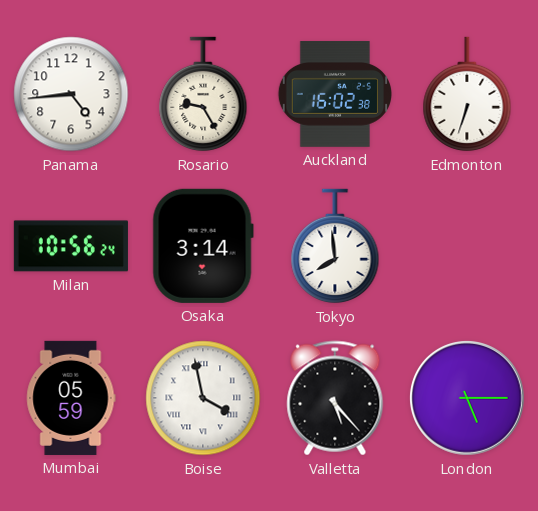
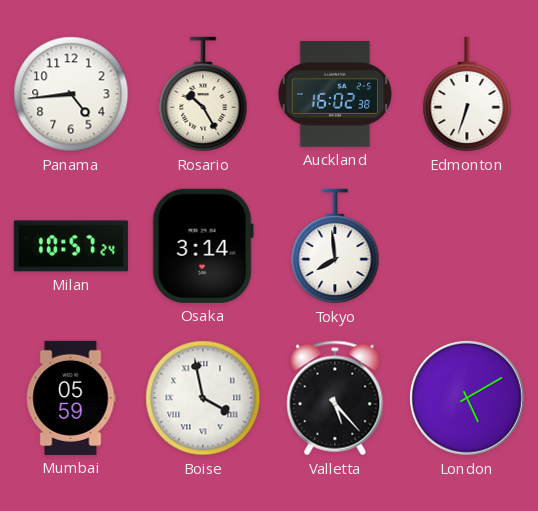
Rosario: 9:25 -> 10:25 (203, 94)
Milan: 10:56 -> 10:57 (71, 246)
London: 5:15 -> 5:10 (467, 398)
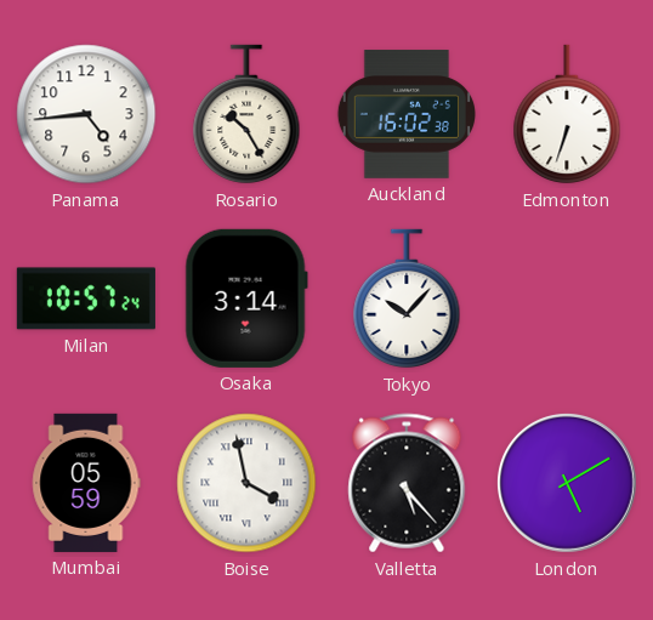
Tokyo: 7:59 -> 10:07 (407, 298)
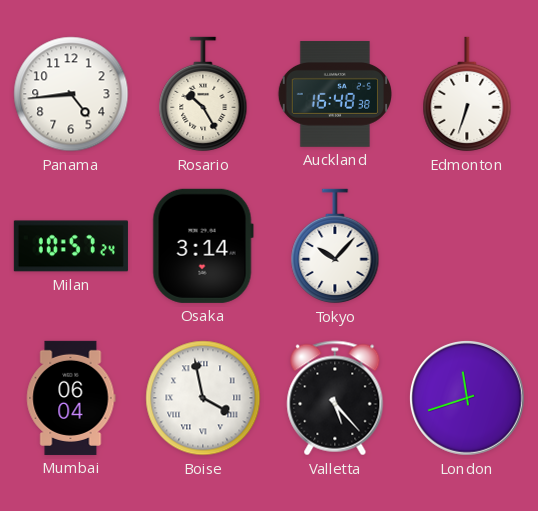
Auckland: 16:02 -> 16:48 (334, 94)
Mumbai: 05:59 -> 06:04 (71, 398)
London: 5:10 -> 11:42 (467, 398)
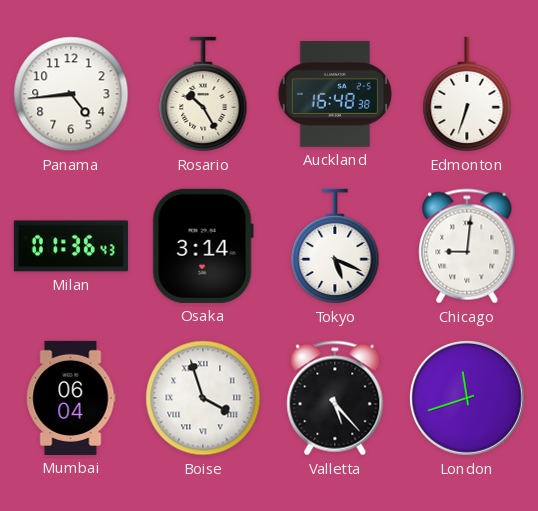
Milan: 10:57 -> 01:36 (71, 246)
Tokyo: 10:07 -> 5:19 (335, 246)
Chicago: none -> 9:01 (467, 246)
Boise: 3:58 -> 3:57 (203, 398)
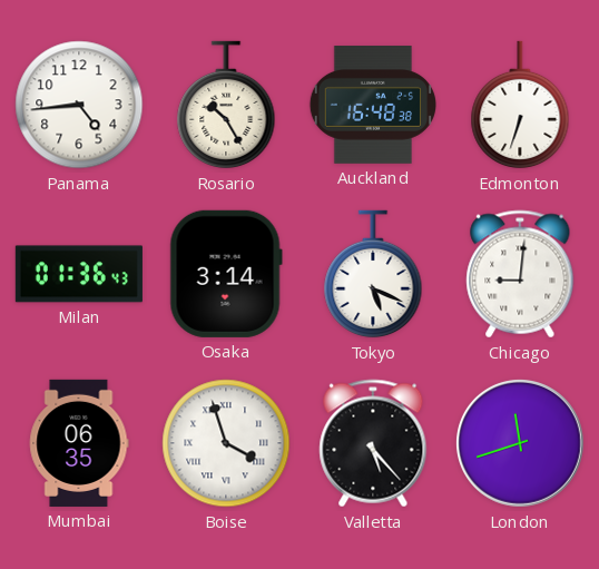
Mumbai: 06:04 -> 06:35 (79, 443)
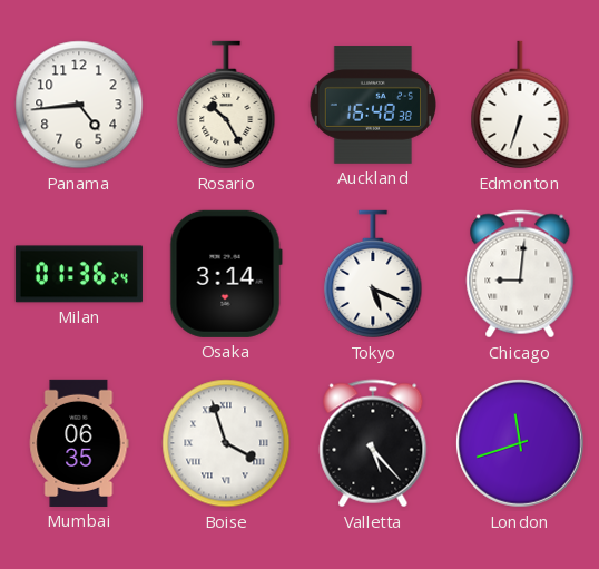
Milan: 01:36:43 -> 01:36:24 (79, 274)
